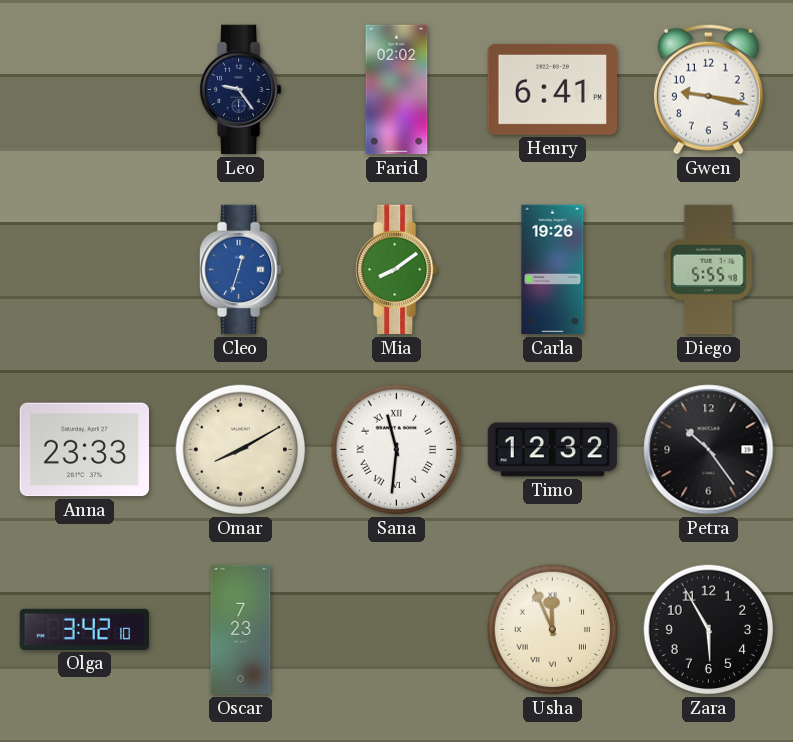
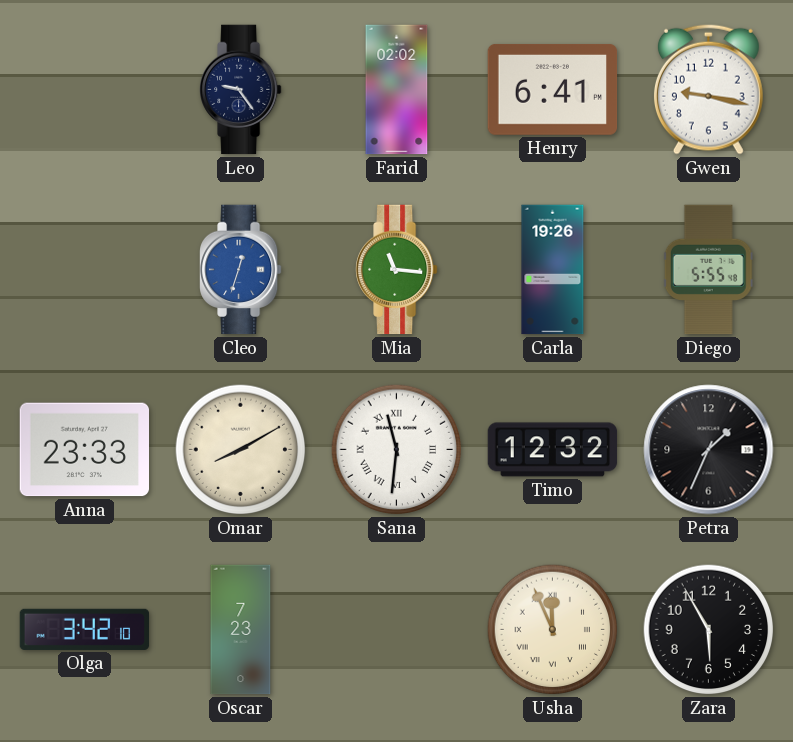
Mia: 8:09 -> 11:16 (397, 270)
Petra: 10:24 -> 1:34 (709, 450)
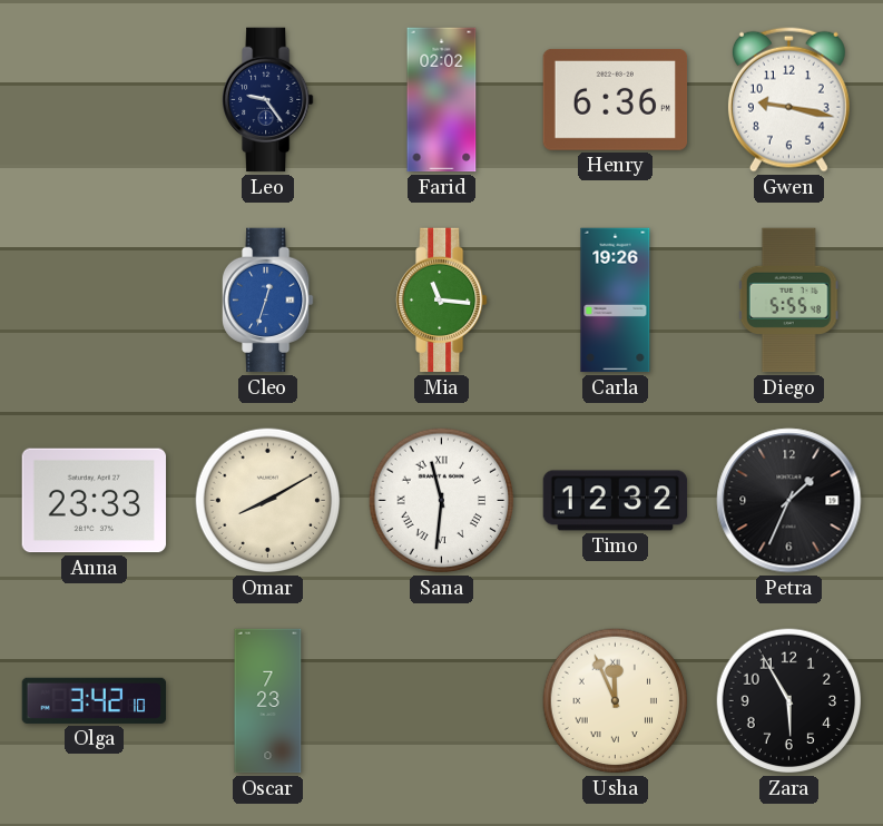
Henry: 6:41 -> 6:36 (616, 99)
